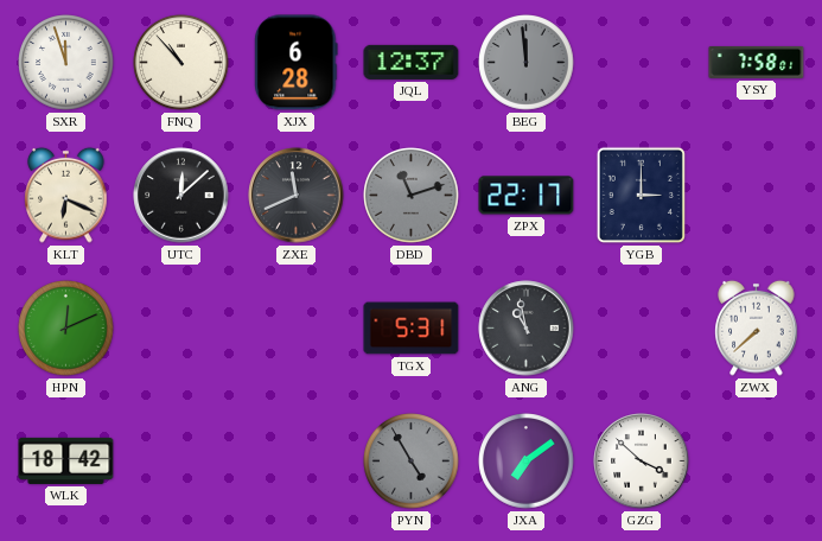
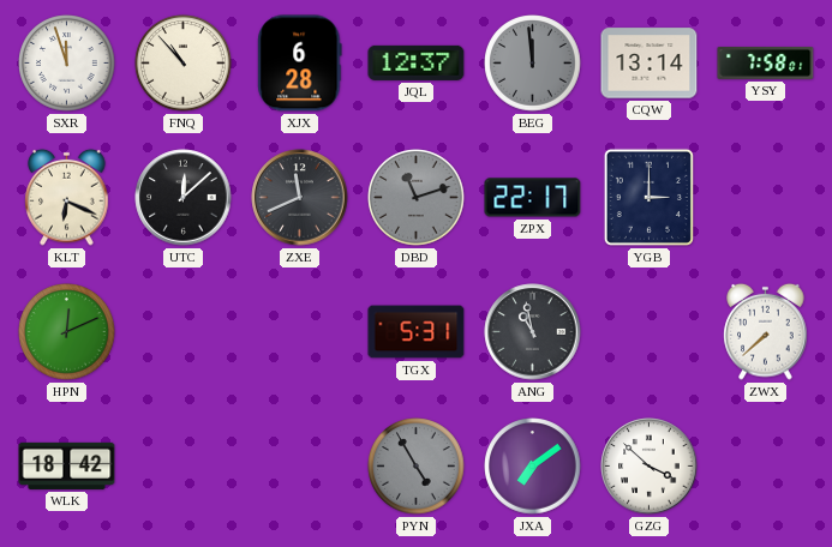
CQW: none -> 13:14 (650, 64)
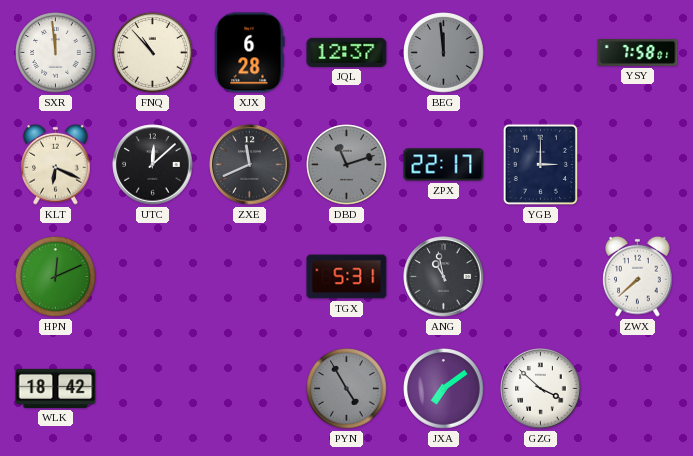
SXR: 11:57 -> 11:59 (56, 53)
CQW: 13:14 -> none (650, 64)
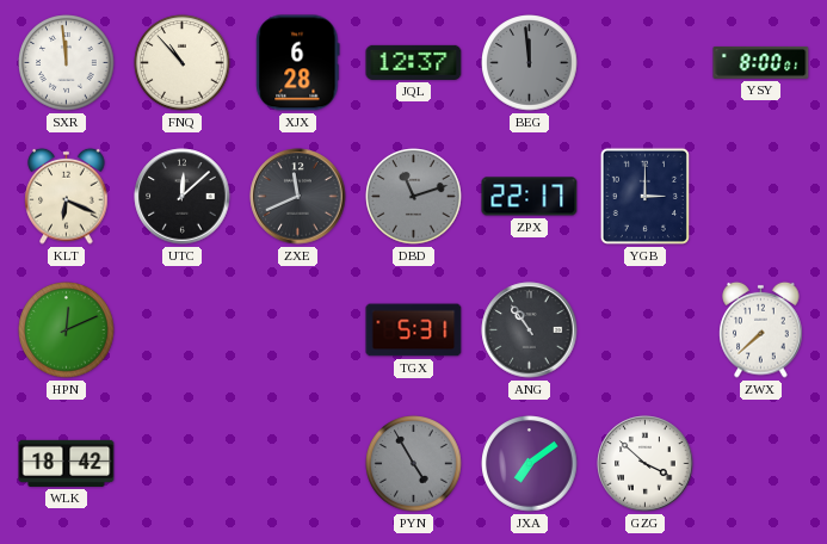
YSY: 7:58 -> 8:00 (761, 62)
ANG: 10:58 -> 10:54 (530, 330)
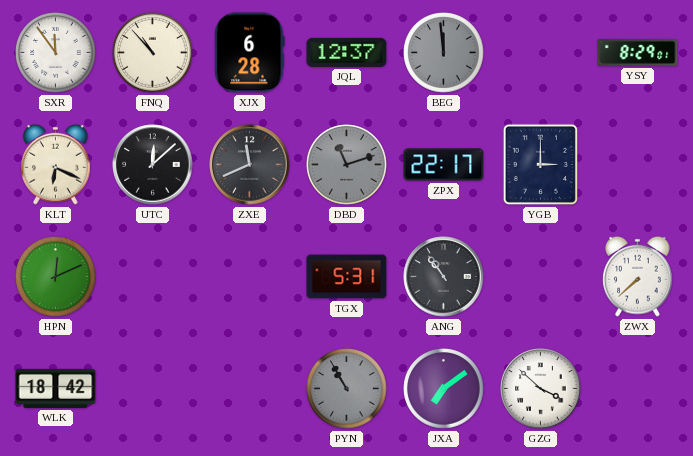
SXR: 11:59 -> 11:54 (56, 53)
YSY: 8:00 -> 8:29 (638, 52)
PYN: 4:55 -> 10:55 (347, 389)
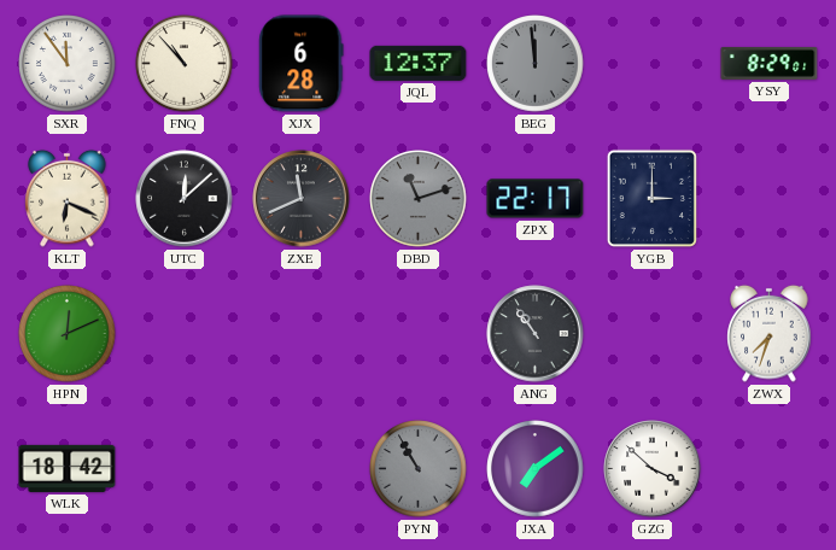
TGX: 5:31 -> none (347, 277)
ZWX: 7:38 -> 7:33 (770, 333)
